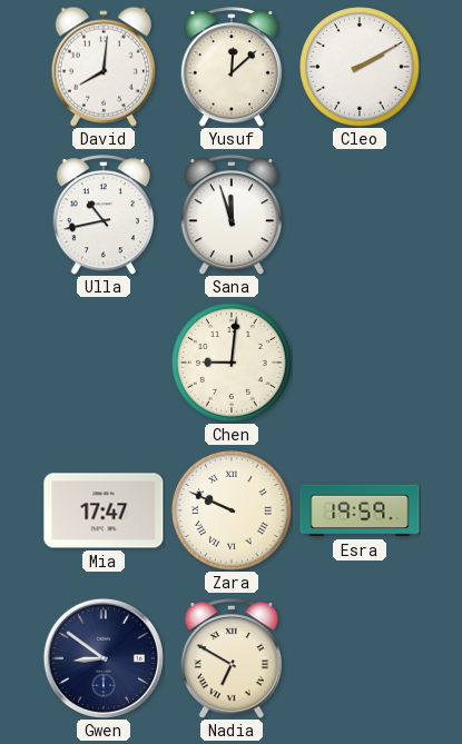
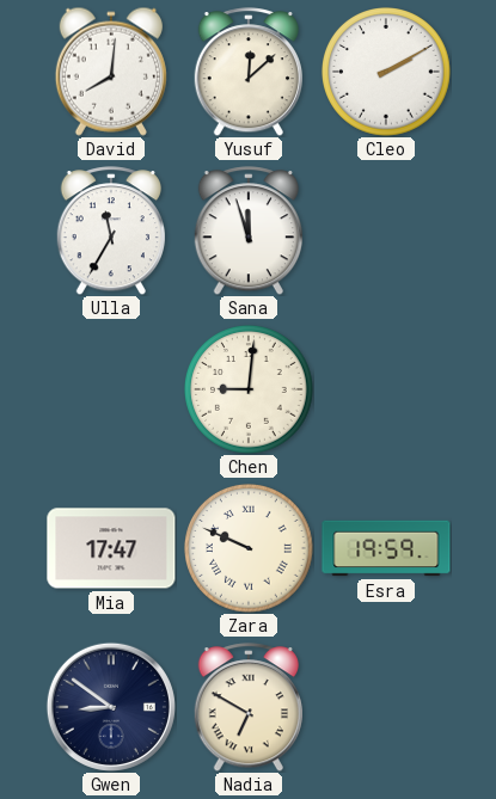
Ulla: 10:43 -> 11:35 (110, 231)
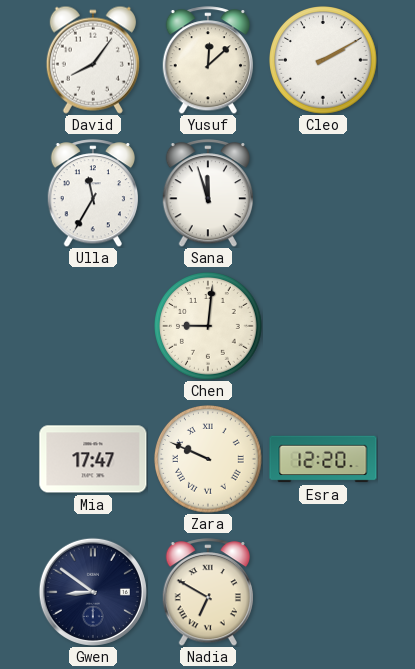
David: 8:01 -> 8:06 (93, 60)
Esra: 19:59 -> 12:20 (323, 459)
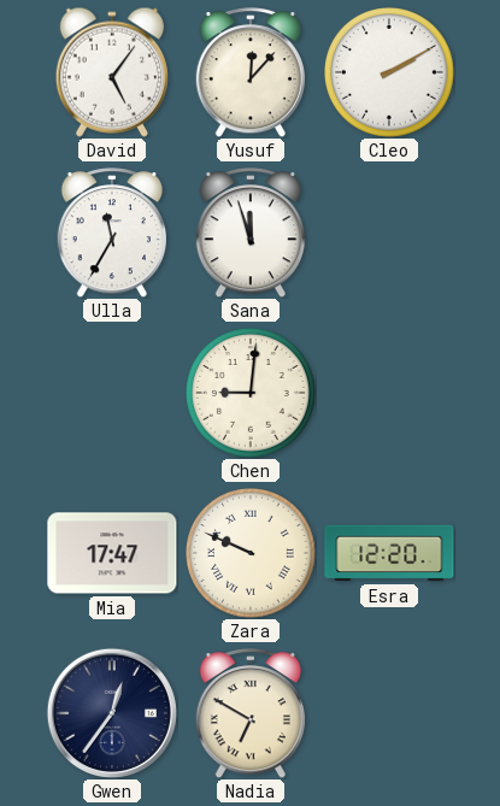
David: 8:06 -> 5:06 (112, 72)
Yusuf: 12:08 -> 12:07 (249, 72)
Gwen: 8:51 -> 12:36 (112, 713)
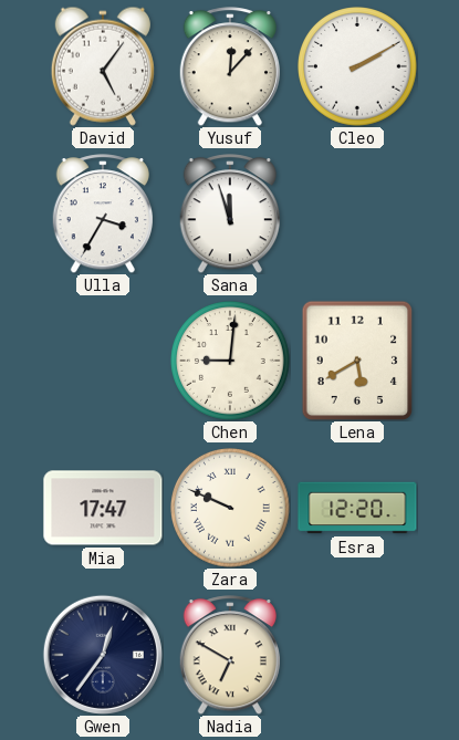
Ulla: 11:35 -> 3:35 (102, 213)
Lena: none -> 5:40 (357, 361)
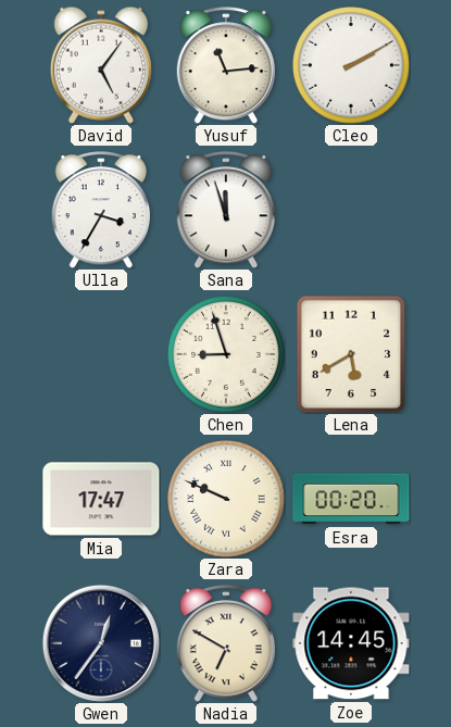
Yusuf: 12:07 -> 11:14 (225, 65)
Chen: 9:01 -> 8:57 (227, 355)
Esra: 12:20 -> 00:20 (351, 499)
Zoe: none -> 14:45 (351, 643)
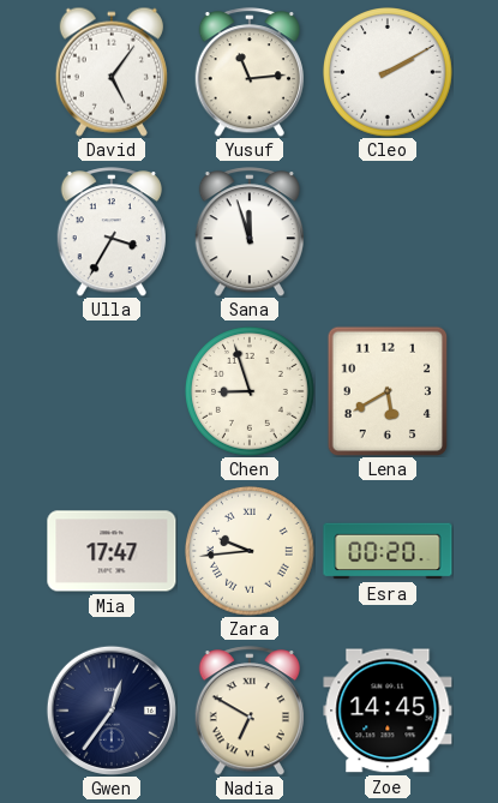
Zara: 9:49 -> 9:44 (251, 552)
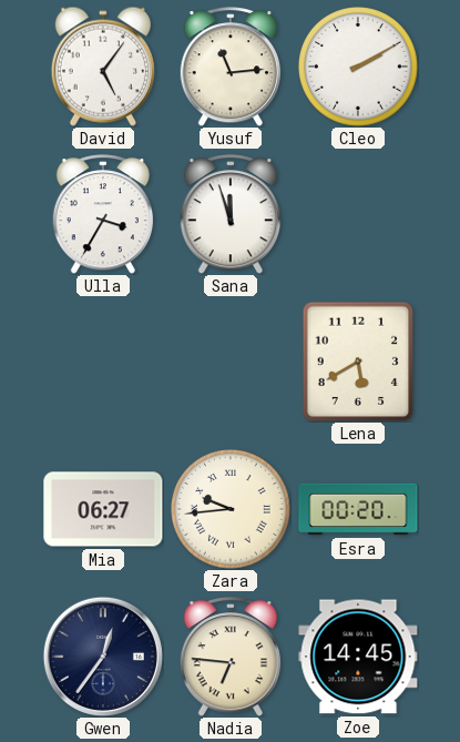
Chen: 8:57 -> none (251, 392)
Mia: 17:47 -> 06:27 (103, 509)
Nadia: 6:50 -> 6:46 (229, 657)
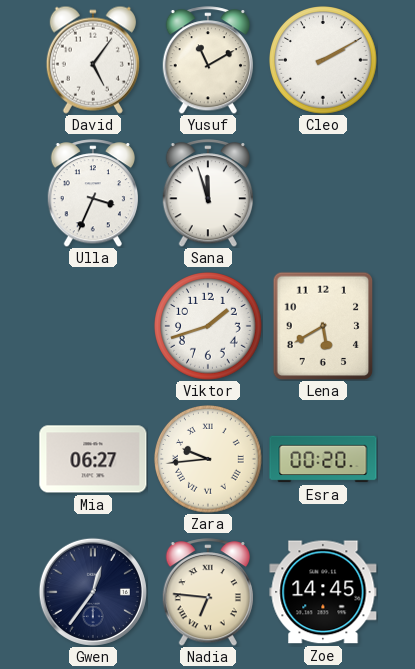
Yusuf: 11:14 -> 11:10 (207, 60)
Ulla: 3:35 -> 3:34 (92, 193)
Viktor: none -> 1:42 (209, 327)
